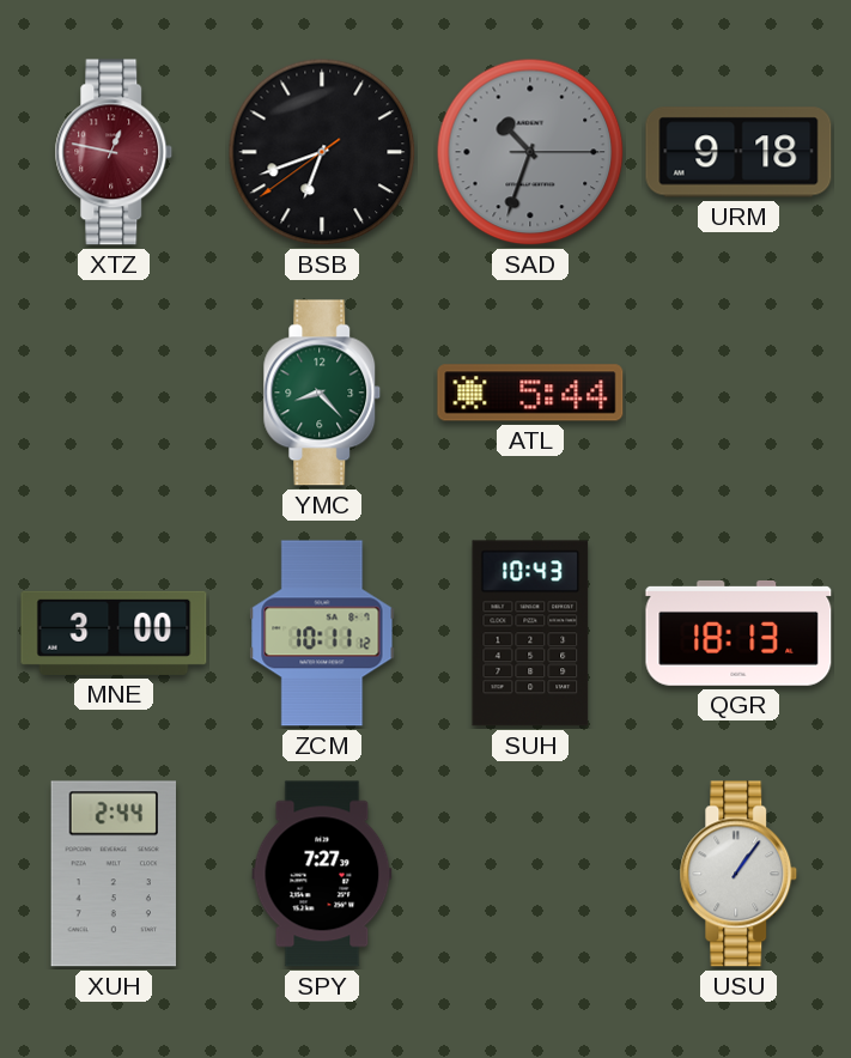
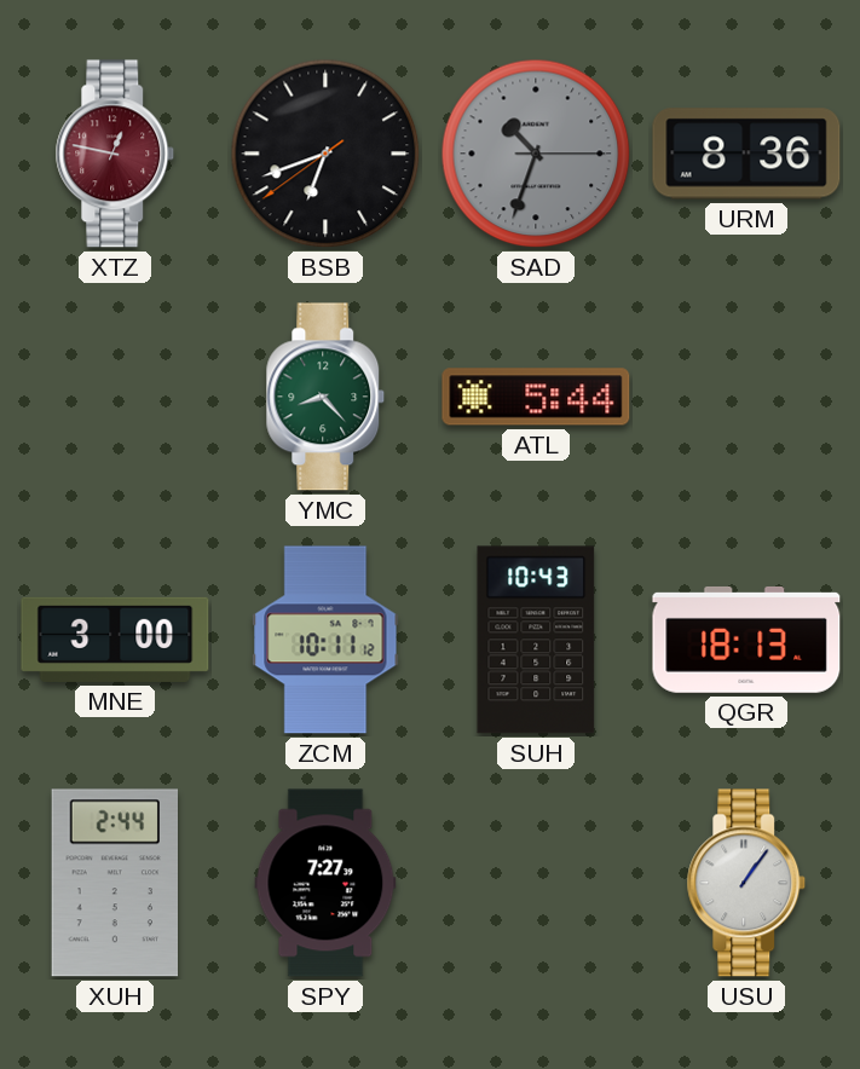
URM: 9:18 -> 8:36 (746, 154)
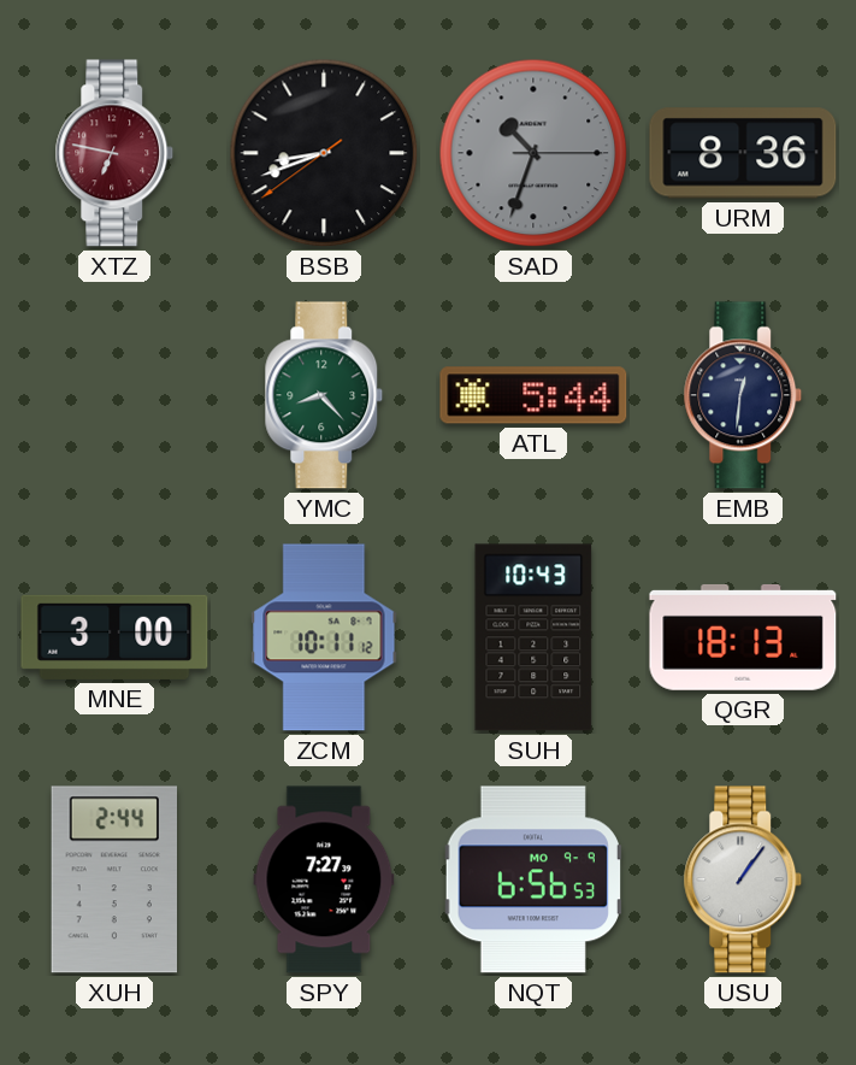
XTZ: 12:47 -> 6:47 (114, 153)
BSB: 6:41 -> 8:41 (324, 153)
EMB: none -> 12:31 (743, 395)
NQT: none -> 6:56 (532, 879)
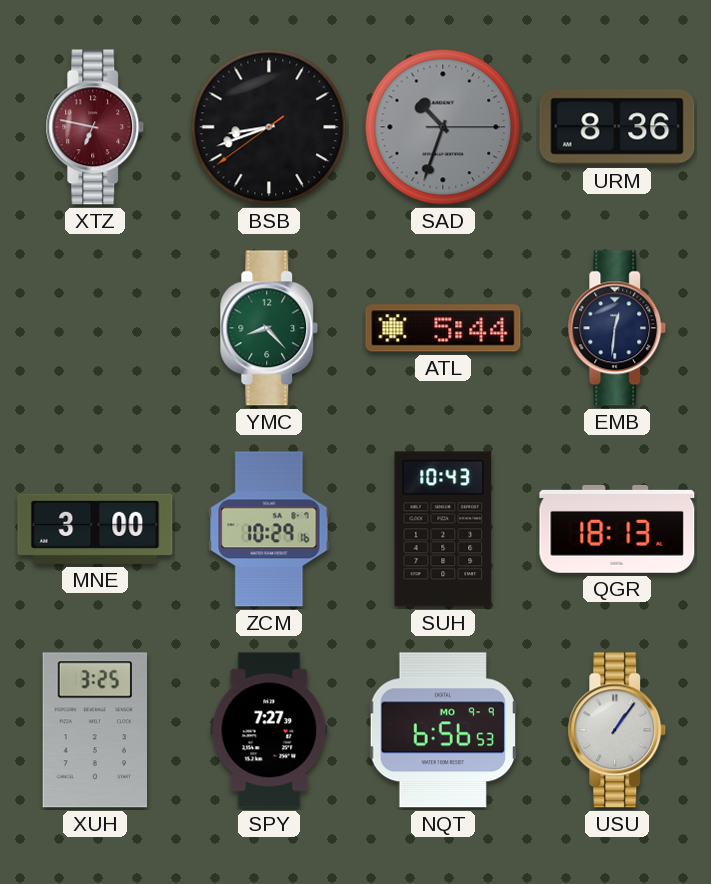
ZCM: 10:11 -> 10:29 (269, 529)
XUH: 2:44 -> 3:25 (94, 730)
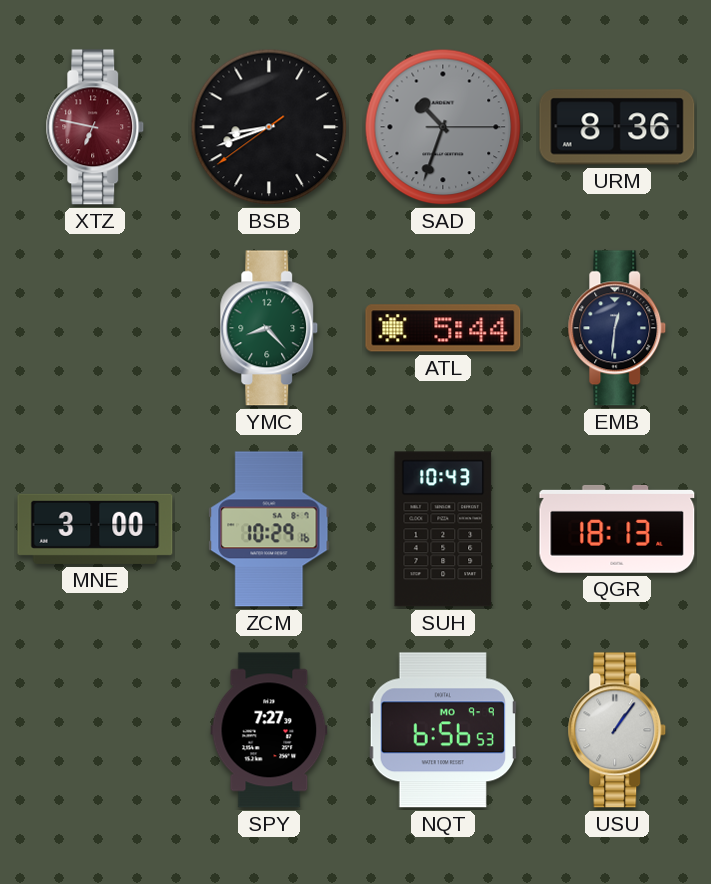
XUH: 3:25 -> none (94, 730)
